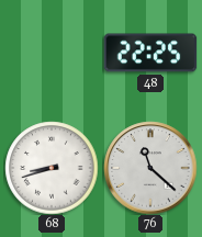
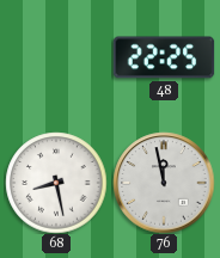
68: 8:42 -> 8:28 (56, 183)
76: 11:22 -> 11:58 (164, 183)
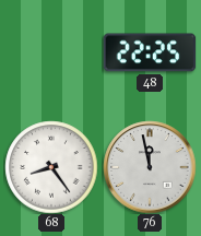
68: 8:28 -> 8:24 (51, 167)
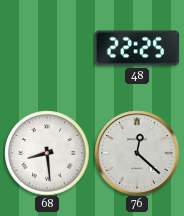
68: 8:24 -> 8:29 (47, 153)
76: 11:58 -> 12:22 (137, 153)
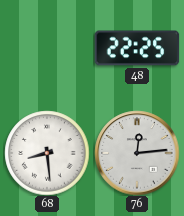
76: 12:22 -> 12:14 (137, 153)
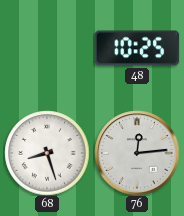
48: 22:25 -> 10:25 (137, 48)
68: 8:29 -> 8:27 (47, 153)
